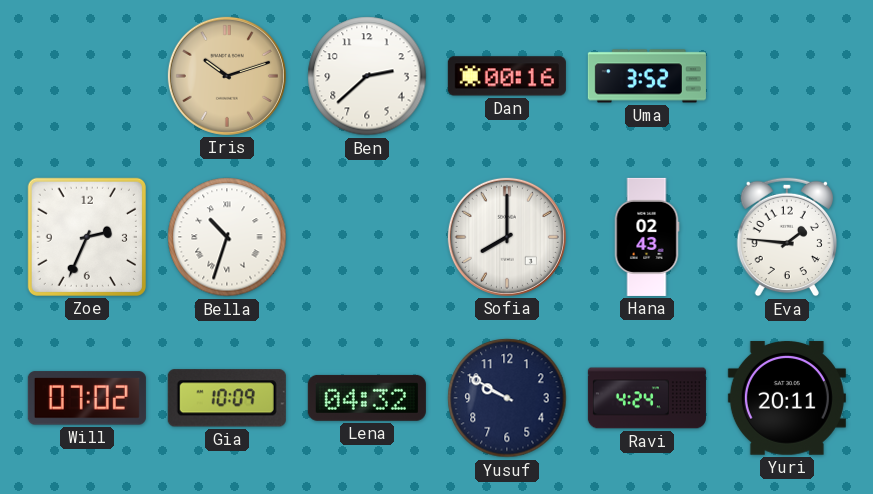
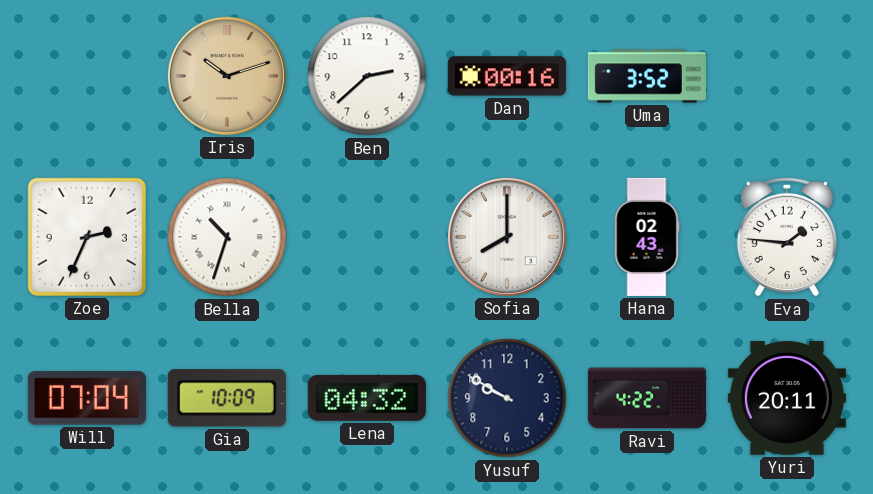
Will: 07:02 -> 07:04 (87, 398)
Ravi: 4:24 -> 4:22 (647, 398)
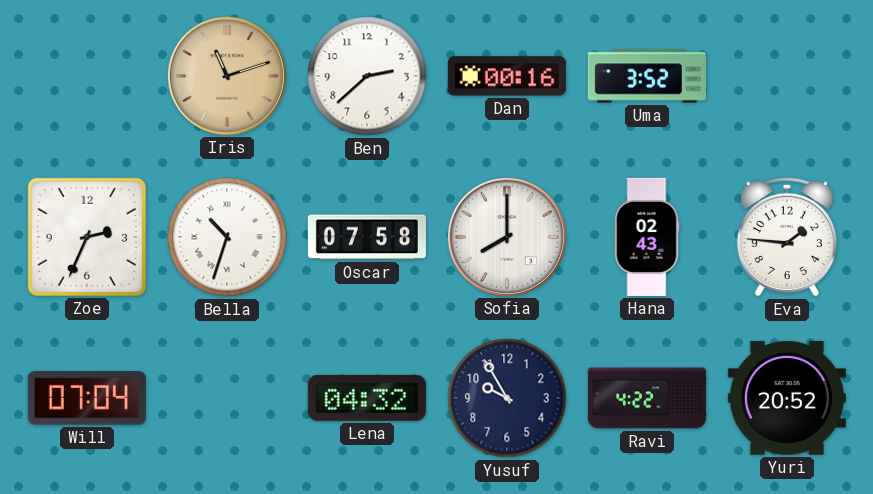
Iris: 10:12 -> 11:12 (227, 76)
Oscar: none -> 07:58 (367, 237)
Gia: 10:09 -> none (227, 398)
Yusuf: 9:50 -> 9:55 (507, 398)
Yuri: 20:11 -> 20:52 (787, 398)
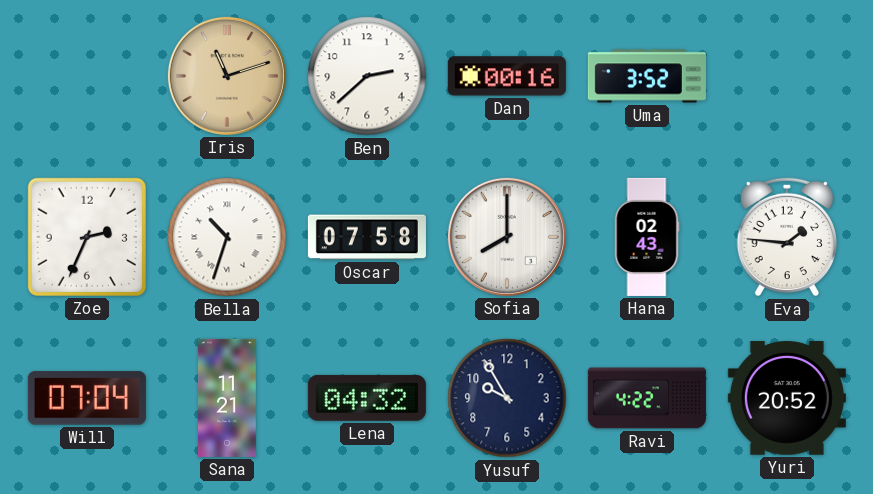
Sana: none -> 11:21 (227, 398)
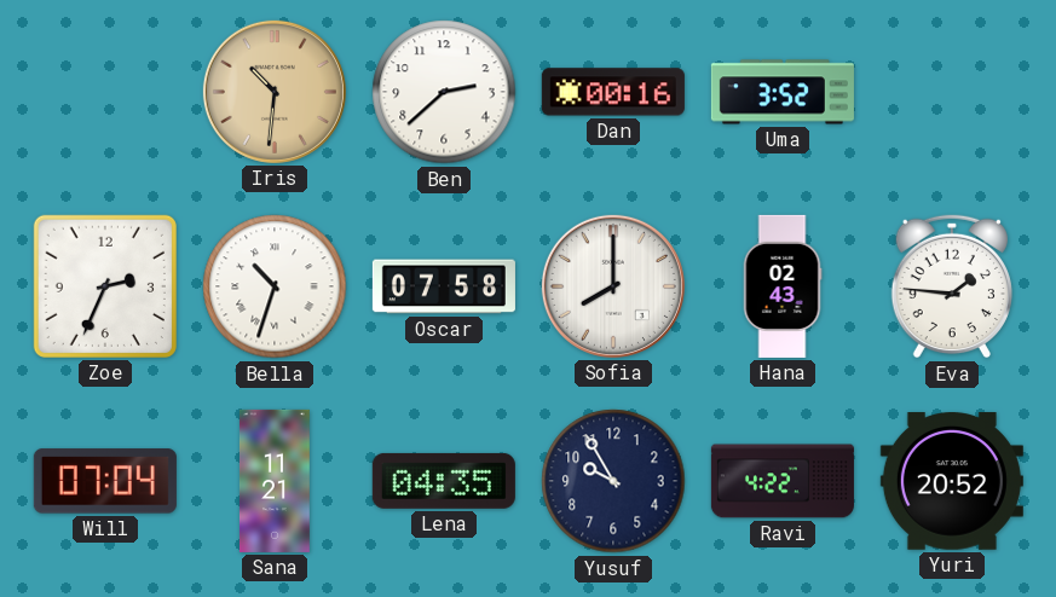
Iris: 11:12 -> 10:31 (275, 92)
Lena: 04:32 -> 04:35 (444, 481)
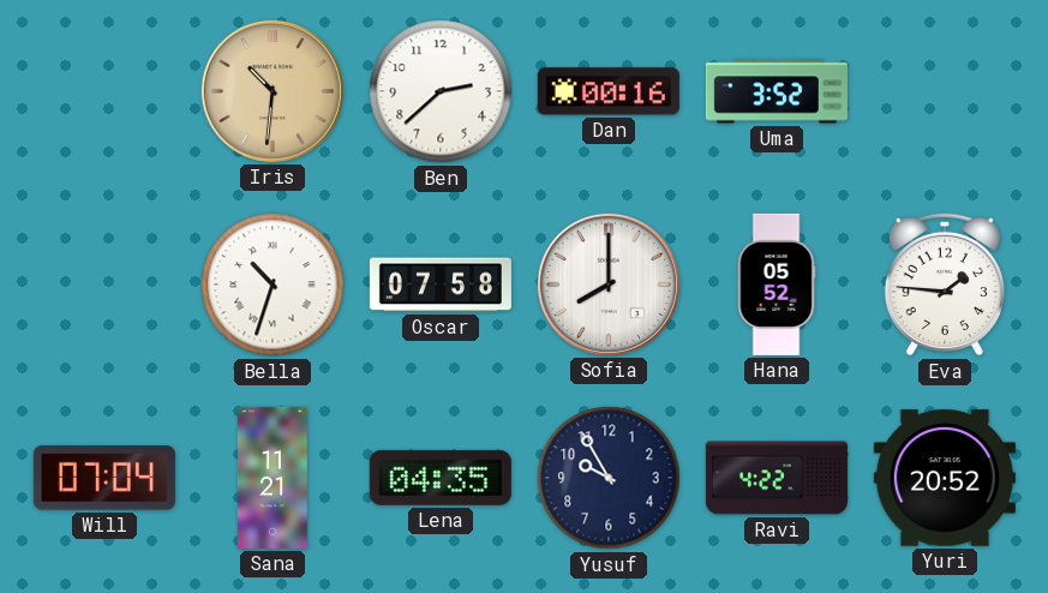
Zoe: 2:34 -> none (105, 286)
Hana: 02:43 -> 05:52 (777, 284)
